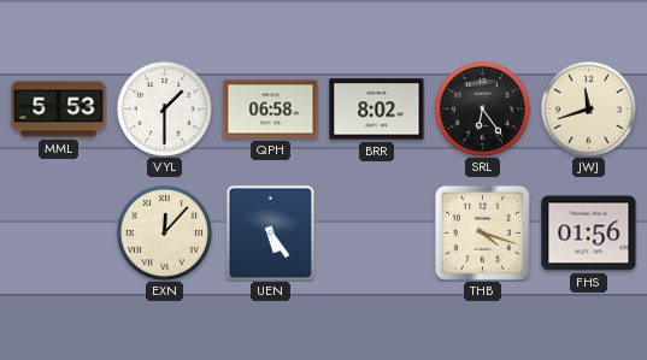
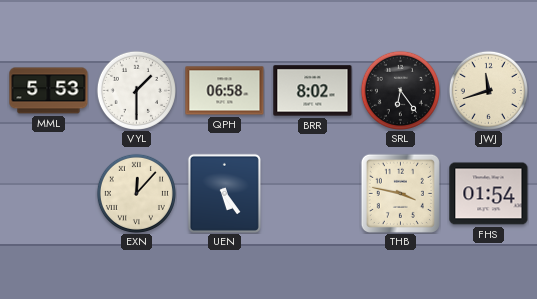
THB: 4:18 -> 3:47 (400, 193)
FHS: 01:56 -> 01:54 (489, 194)
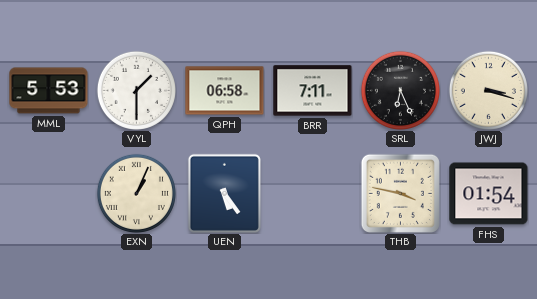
BRR: 8:02 -> 7:11 (313, 91)
SRL: 6:24 -> 6:26 (400, 90)
JWJ: 11:42 -> 3:18 (488, 90)
EXN: 12:07 -> 1:04 (136, 193)
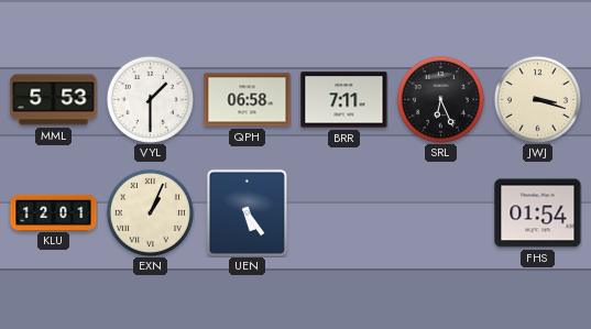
KLU: none -> 12:01 (54, 212)
THB: 3:47 -> none (400, 193)
